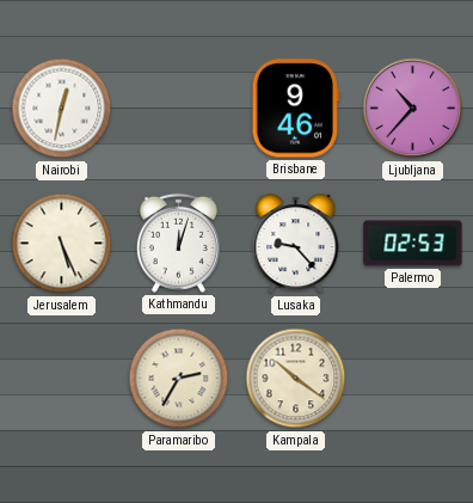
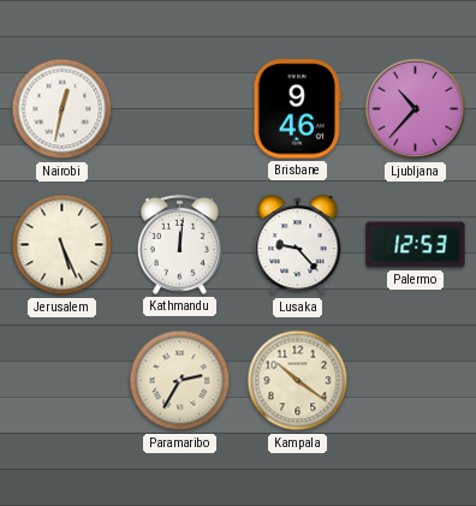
Kathmandu: 12:03 -> 12:01 (179, 244)
Palermo: 02:53 -> 12:53 (416, 245)
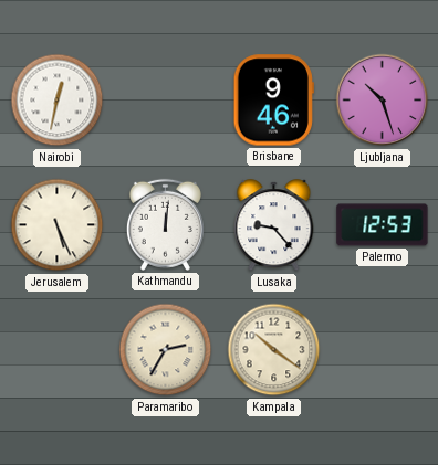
Ljubljana: 10:37 -> 10:27 (383, 101)
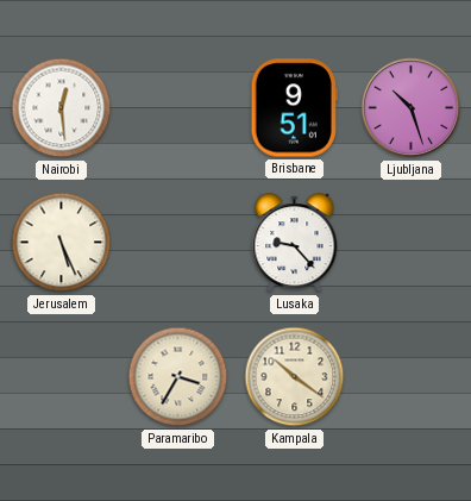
Nairobi: 12:32 -> 12:29 (62, 108)
Brisbane: 9:46 -> 9:51 (294, 108)
Kathmandu: 12:01 -> none (165, 224)
Palermo: 12:53 -> none (383, 225)
Paramaribo: 2:35 -> 3:35 (178, 377)
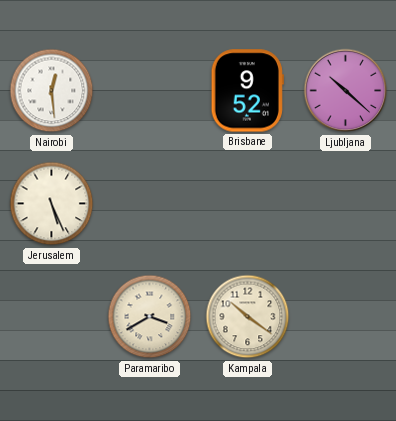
Brisbane: 9:51 -> 9:52 (247, 91)
Ljubljana: 10:27 -> 10:22 (346, 91)
Lusaka: 9:23 -> none (295, 243)
Paramaribo: 3:35 -> 3:40 (150, 317)
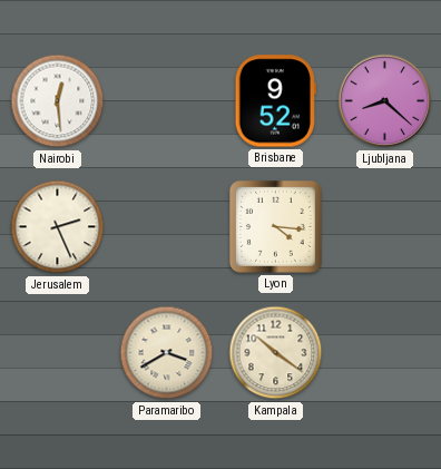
Ljubljana: 10:22 -> 8:22 (385, 101)
Jerusalem: 5:26 -> 2:26 (58, 227)
Lyon: none -> 4:16 (276, 227)
